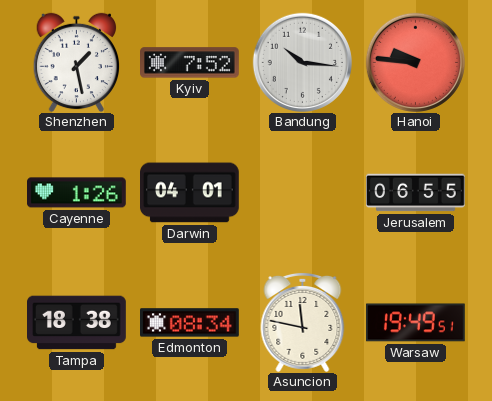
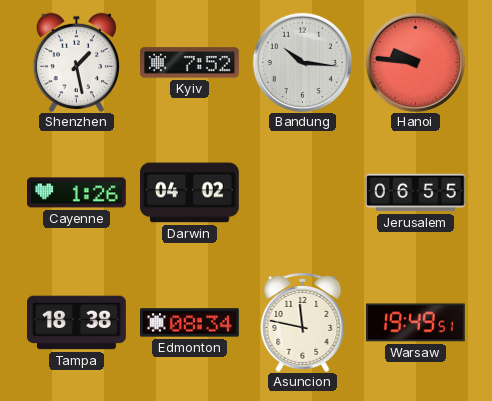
Darwin: 04:01 -> 04:02 (190, 193)
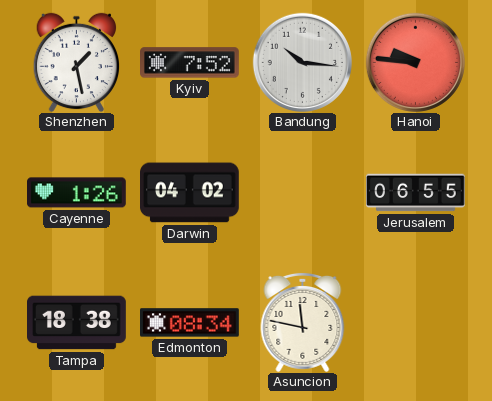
Warsaw: 19:49 -> none (416, 323)
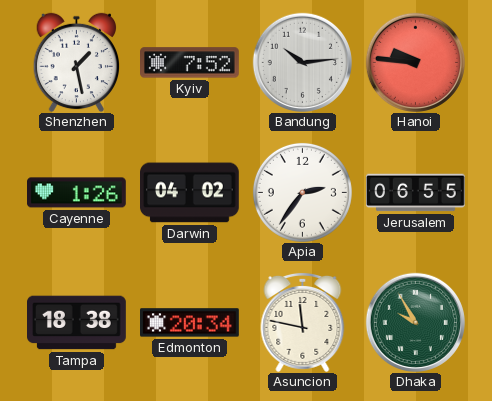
Bandung: 10:16 -> 10:14 (302, 62)
Apia: none -> 2:36 (302, 192)
Edmonton: 08:34 -> 20:34 (190, 323)
Dhaka: none -> 9:55 (415, 322)
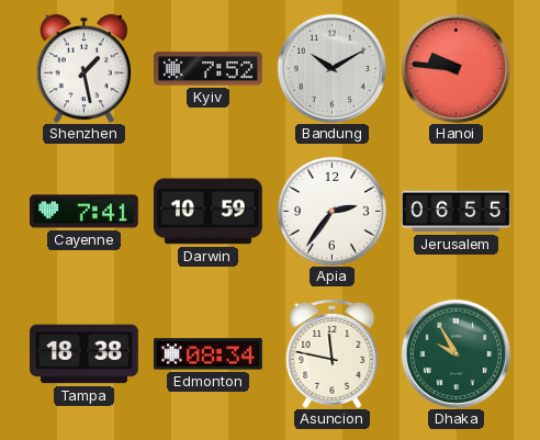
Bandung: 10:14 -> 10:10 (331, 68)
Cayenne: 1:26 -> 7:41 (85, 212)
Darwin: 04:02 -> 10:59 (209, 212)
Edmonton: 20:34 -> 08:34 (209, 354)
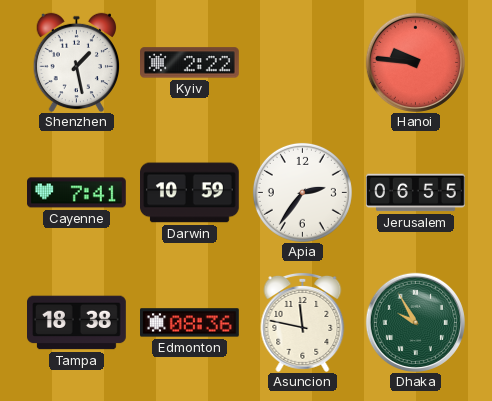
Kyiv: 7:52 -> 2:22 (190, 63)
Bandung: 10:10 -> none (331, 68)
Edmonton: 08:34 -> 08:36 (190, 323)
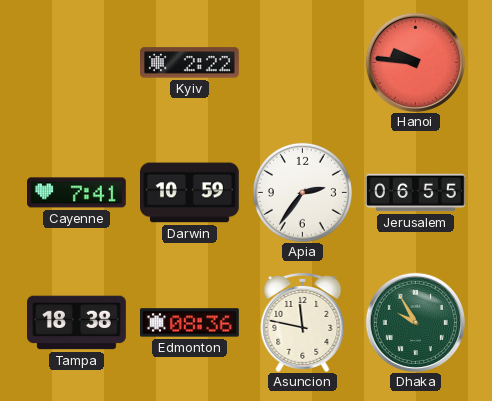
Shenzhen: 1:28 -> none (76, 62)
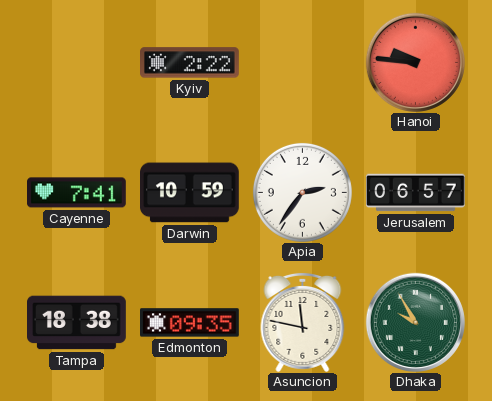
Jerusalem: 06:55 -> 06:57 (416, 193)
Edmonton: 08:36 -> 09:35 (190, 323)
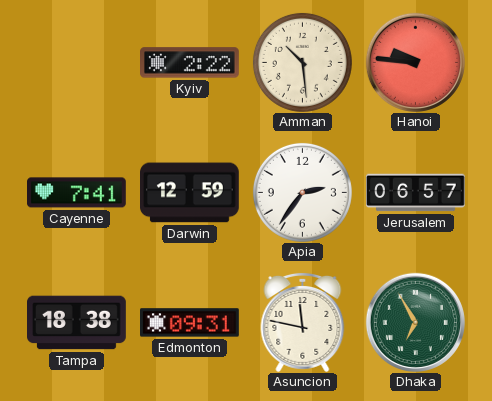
Amman: none -> 10:29 (302, 62)
Darwin: 10:59 -> 12:59 (190, 193)
Edmonton: 09:35 -> 09:31 (190, 323)
Dhaka: 9:55 -> 6:55 (415, 322)
